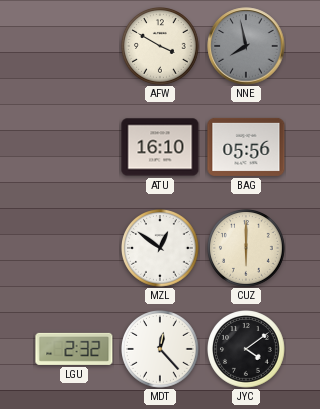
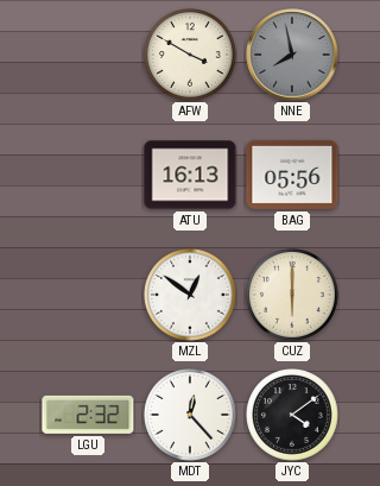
ATU: 16:10 -> 16:13 (190, 175)
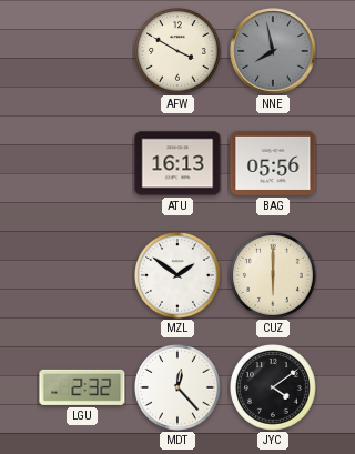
MZL: 12:51 -> 1:51 (179, 276)
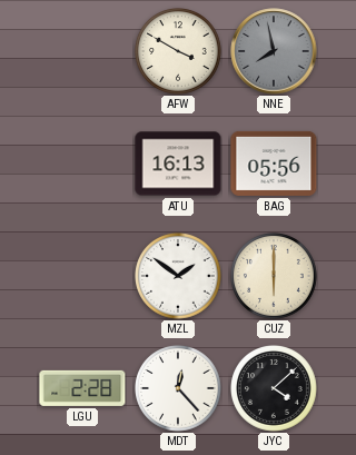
LGU: 2:32 -> 2:28 (82, 388)
JYC: 4:09 -> 4:08 (275, 389)
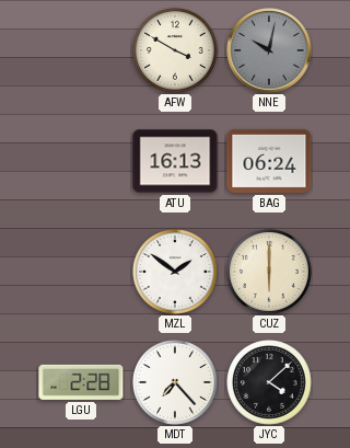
NNE: 7:58 -> 10:02 (269, 50)
BAG: 05:56 -> 06:24 (269, 161)
MDT: 12:23 -> 7:23 (176, 383)
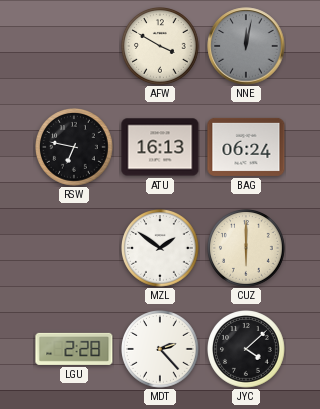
NNE: 10:02 -> 12:02 (246, 46)
RSW: none -> 6:47 (75, 148)
MDT: 7:23 -> 2:23 (161, 350)
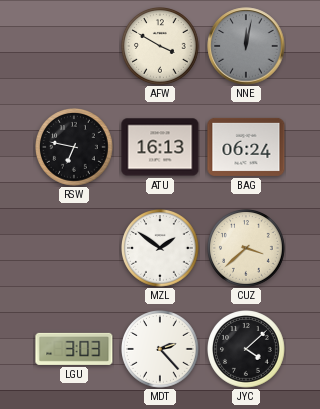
CUZ: 6:00 -> 3:38 (247, 249)
LGU: 2:28 -> 3:03 (74, 349)
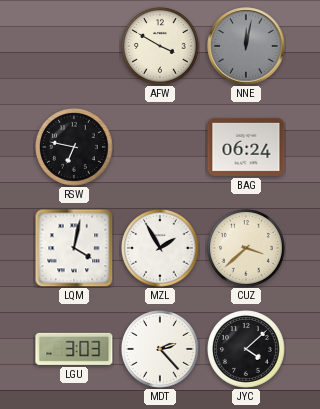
ATU: 16:13 -> none (160, 147)
LQM: none -> 4:02 (74, 248)
MZL: 1:51 -> 1:55 (161, 249)
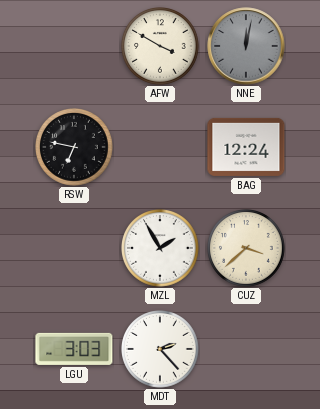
BAG: 06:24 -> 12:24 (246, 147)
LQM: 4:02 -> none (74, 248)
JYC: 4:08 -> none (247, 350)
